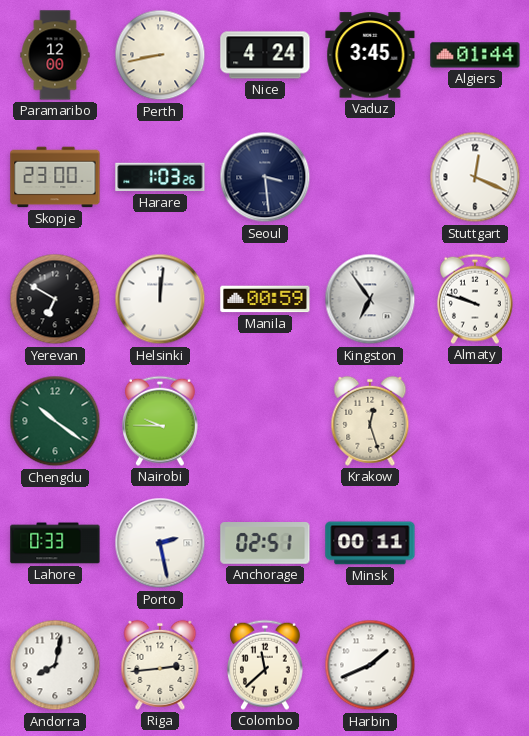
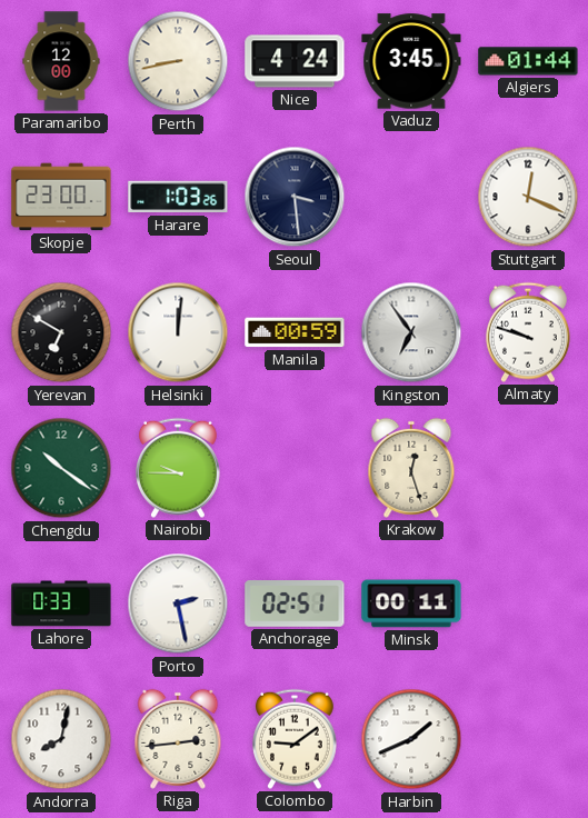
Colombo: 11:38 -> 9:09 (295, 739)
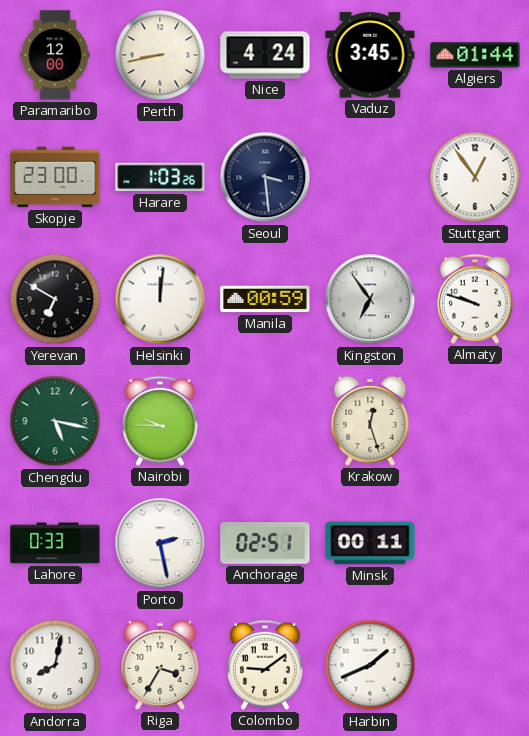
Stuttgart: 12:19 -> 12:54 (475, 177)
Chengdu: 10:21 -> 5:17 (55, 421)
Riga: 2:44 -> 3:35 (160, 665)
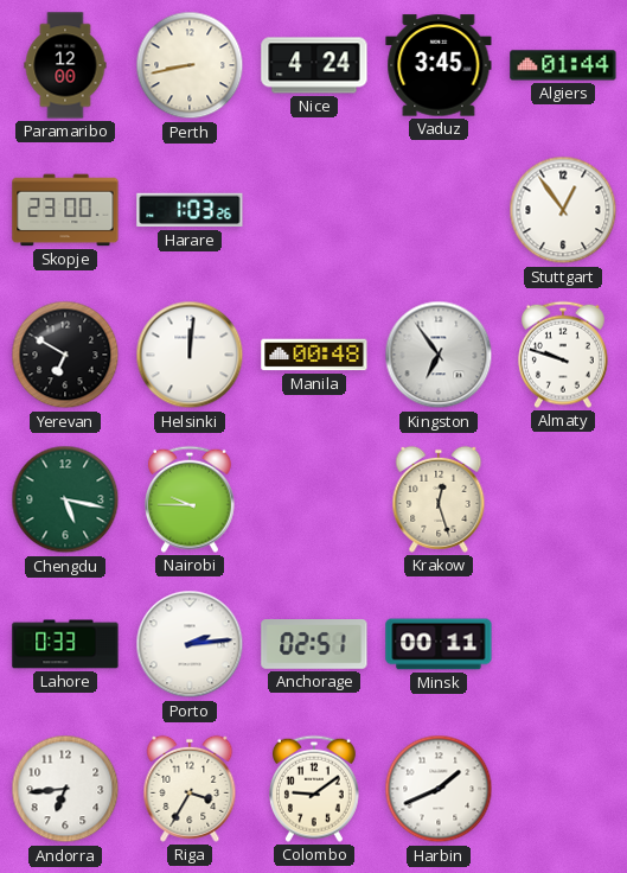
Seoul: 3:29 -> none (265, 177)
Manila: 00:59 -> 00:48 (314, 355)
Porto: 2:28 -> 2:14 (190, 644)
Andorra: 8:02 -> 6:44 (65, 789)
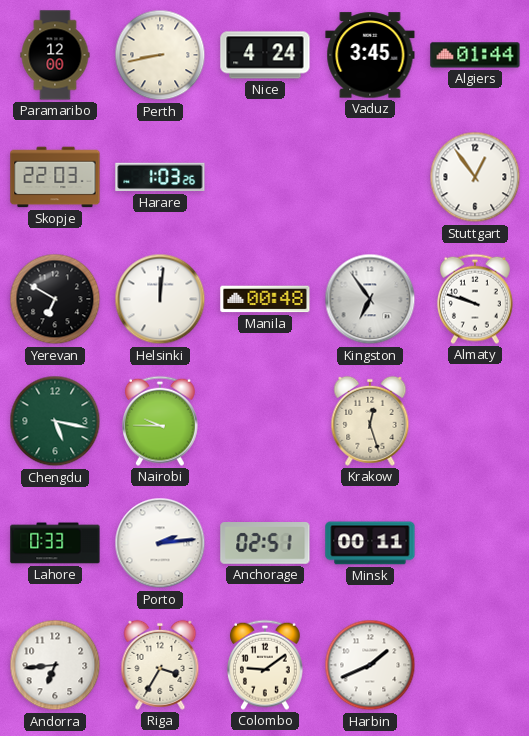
Skopje: 23:00 -> 22:03 (55, 177)
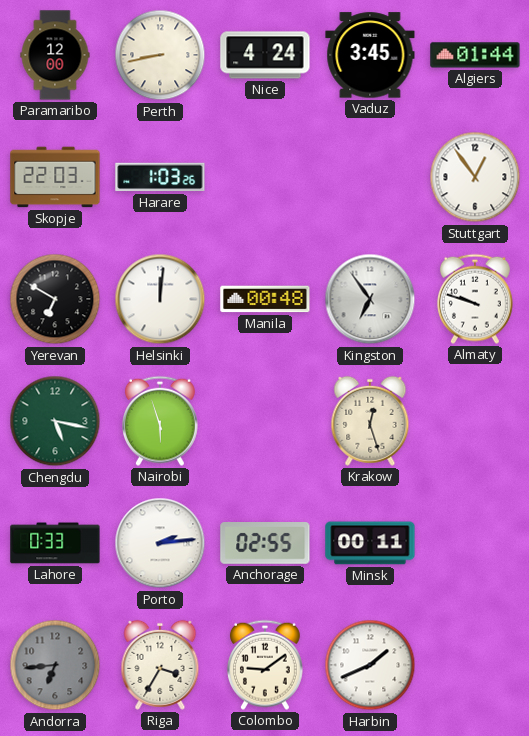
Nairobi: 9:45 -> 5:57 (160, 421)
Anchorage: 02:51 -> 02:55 (265, 544)
Andorra dial: white -> grey (55, 665)
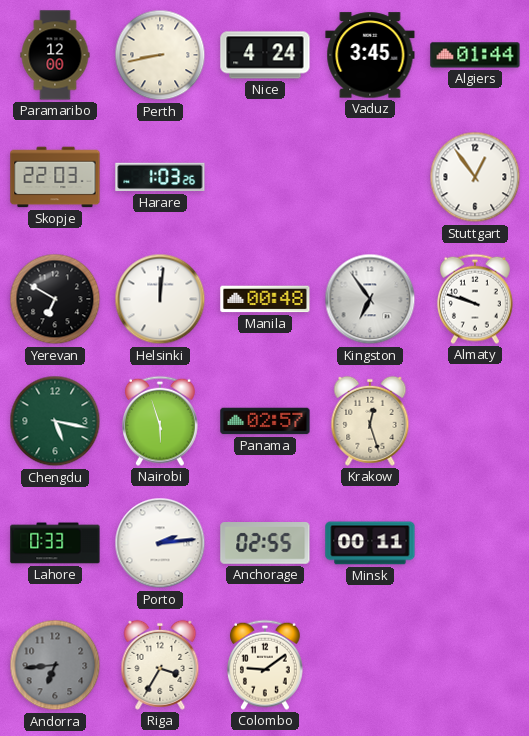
Panama: none -> 02:57 (265, 421)
Harbin: 1:41 -> none (370, 665)
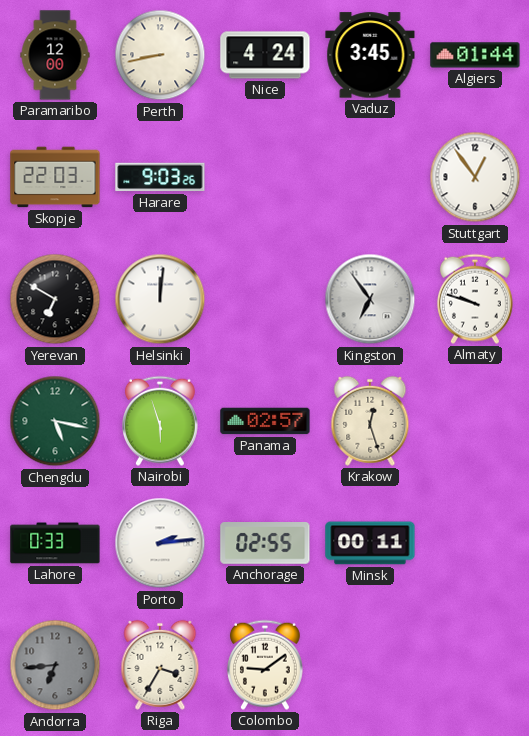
Harare: 1:03 -> 9:03 (160, 177)
Manila: 00:48 -> none (265, 299)
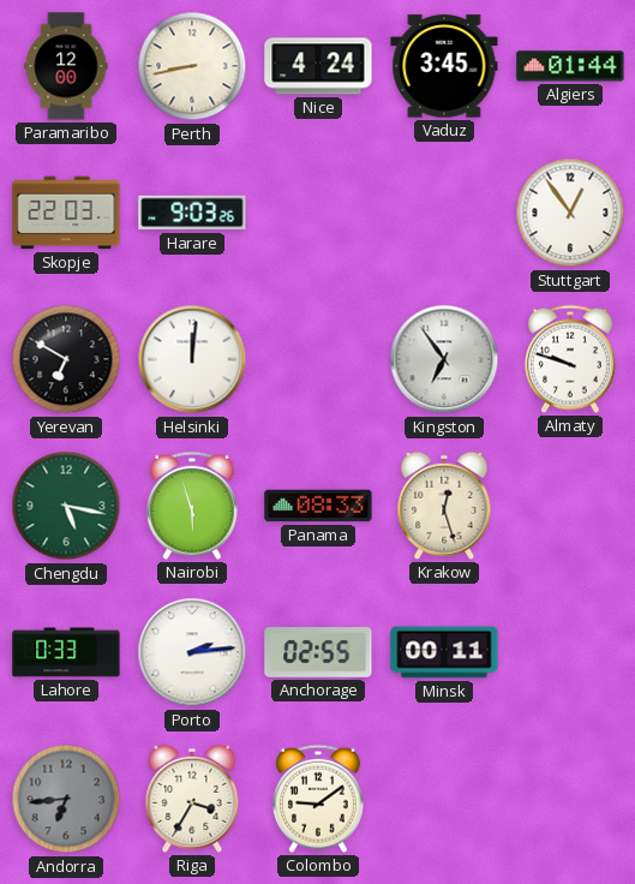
Panama: 02:57 -> 08:33 (318, 506)
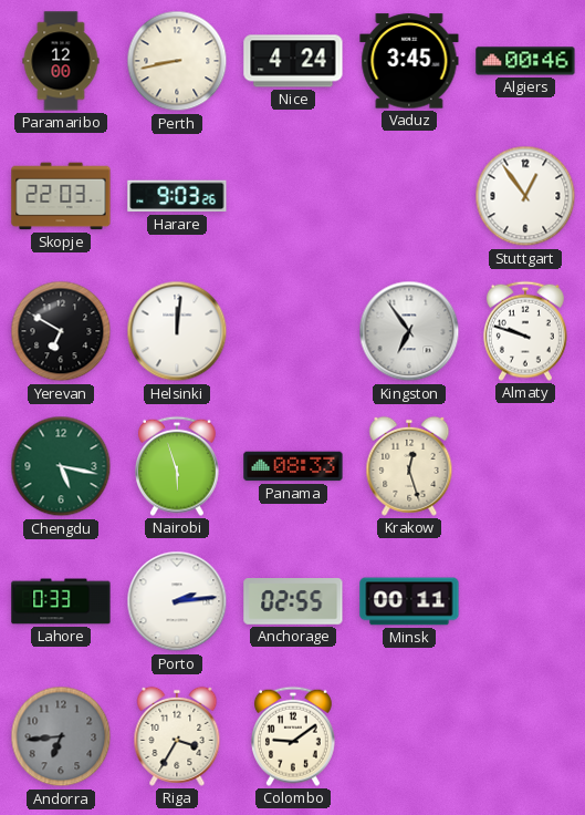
Algiers: 01:44 -> 00:46 (525, 61)
